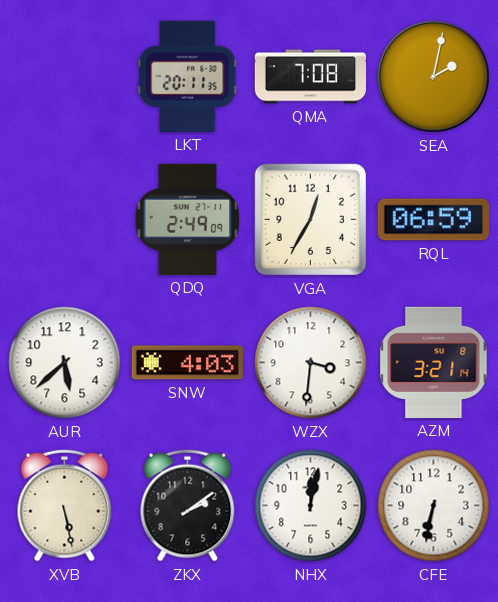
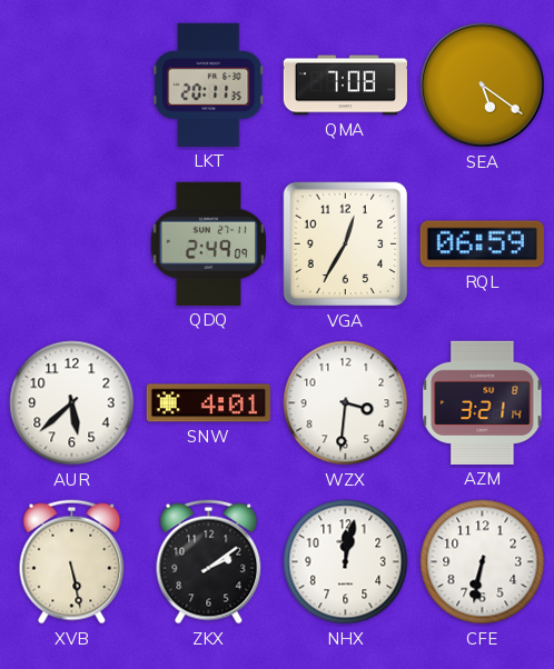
SEA: 2:02 -> 5:21 (483, 86)
SNW: 4:03 -> 4:01 (208, 403)
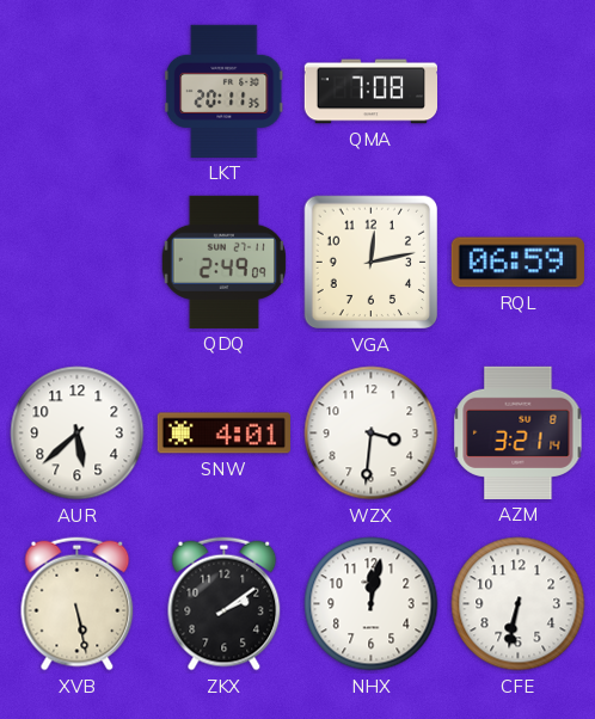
SEA: 5:21 -> none (483, 86)
VGA: 12:35 -> 12:13 (372, 263)
